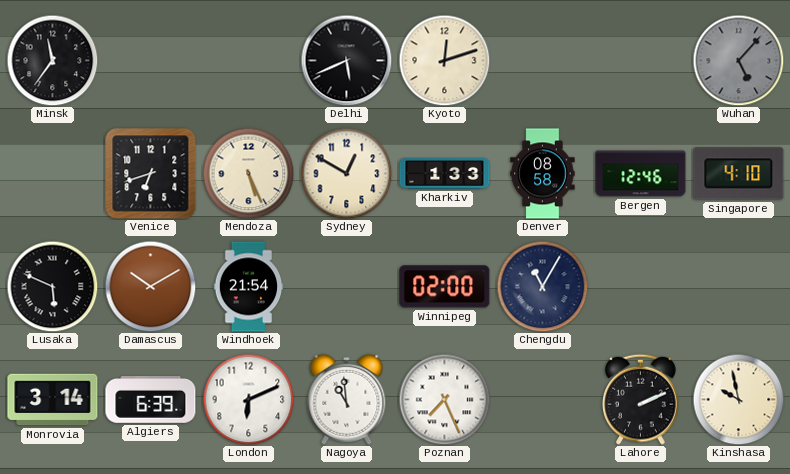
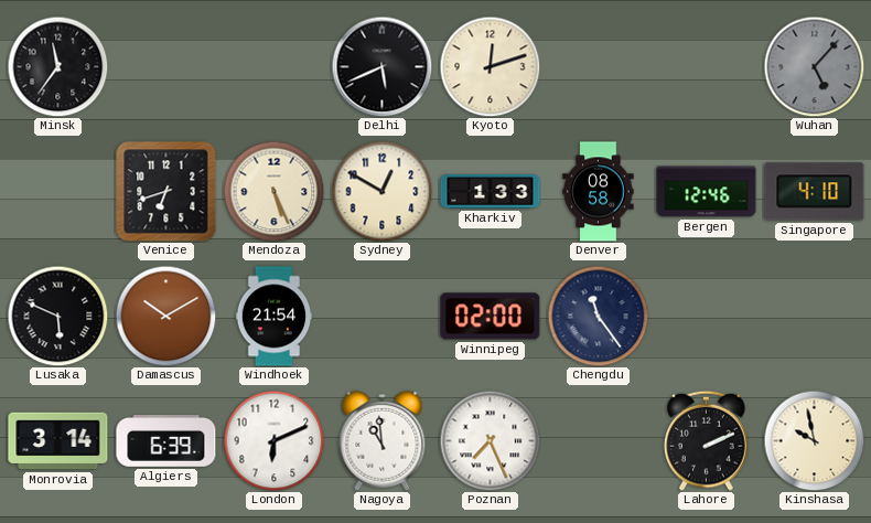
Chengdu: 11:05 -> 11:24 (598, 316)
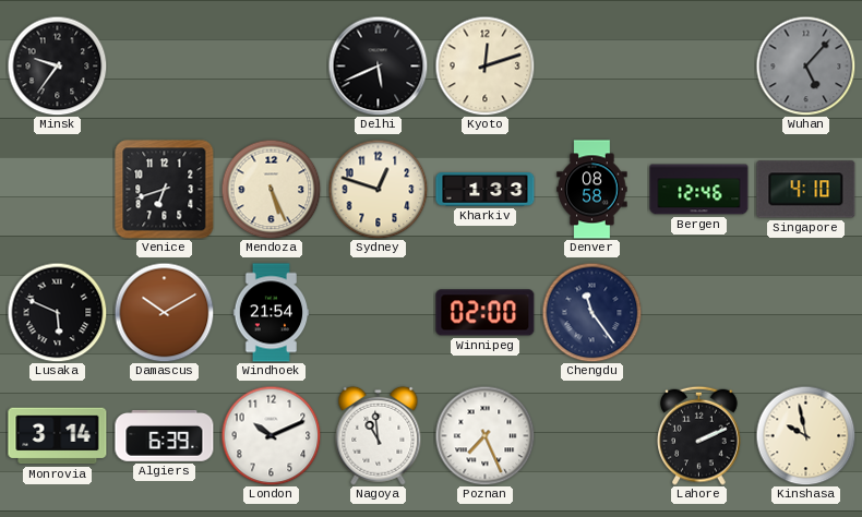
Minsk: 11:36 -> 9:36 (57, 65)
Sydney: 12:50 -> 12:48 (378, 189)
London: 6:11 -> 10:11 (271, 435)
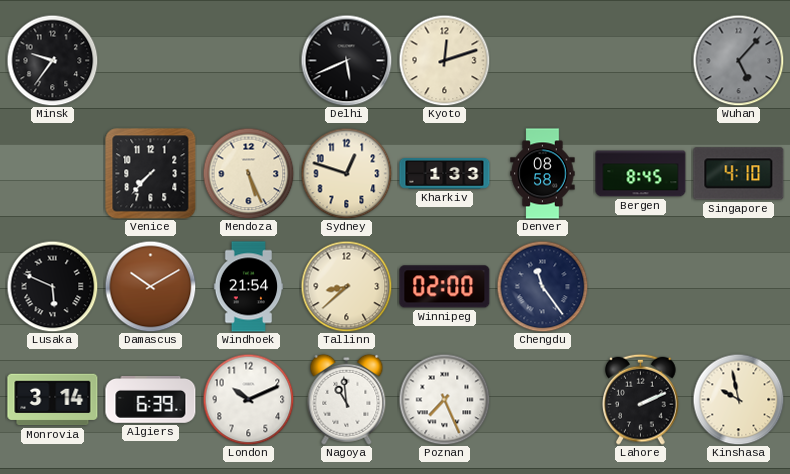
Venice: 6:42 -> 7:37 (151, 174)
Bergen: 12:46 -> 8:45 (641, 174)
Tallinn: none -> 8:38 (346, 286)
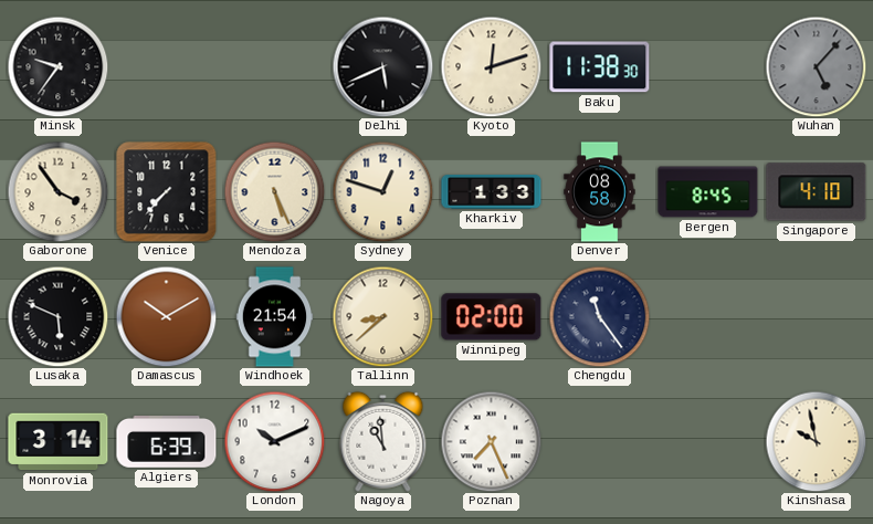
Baku: none -> 11:38 (600, 67)
Gaborone: none -> 3:54 (57, 191)
Lahore: 2:11 -> none (641, 399)
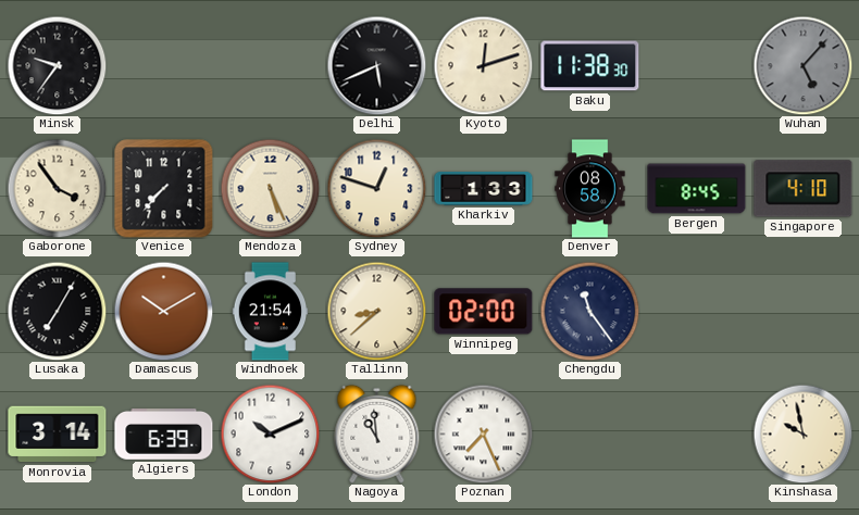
Lusaka: 5:49 -> 7:05 (57, 311)
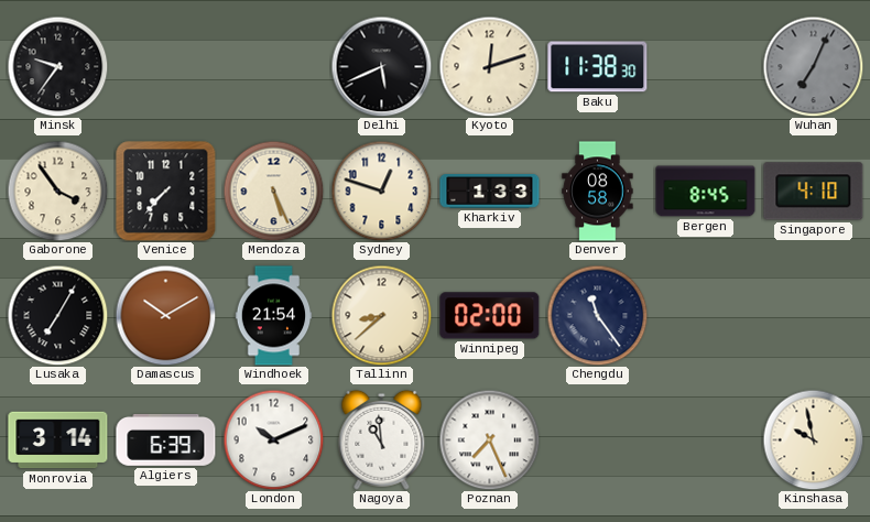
Wuhan: 5:07 -> 7:04 (813, 66)
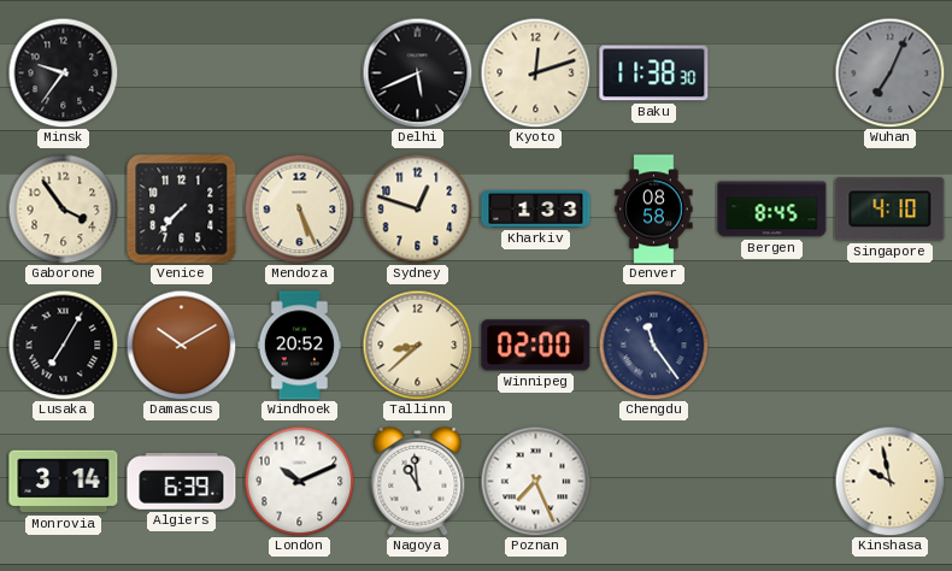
Windhoek: 21:54 -> 20:52 (300, 346)
